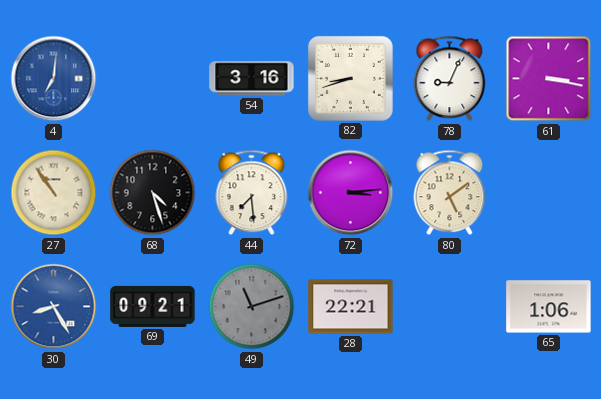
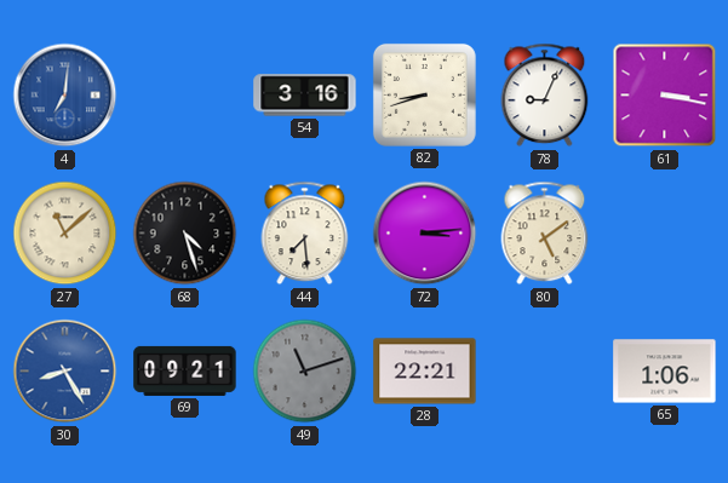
27: 10:54 -> 11:08 (65, 234)
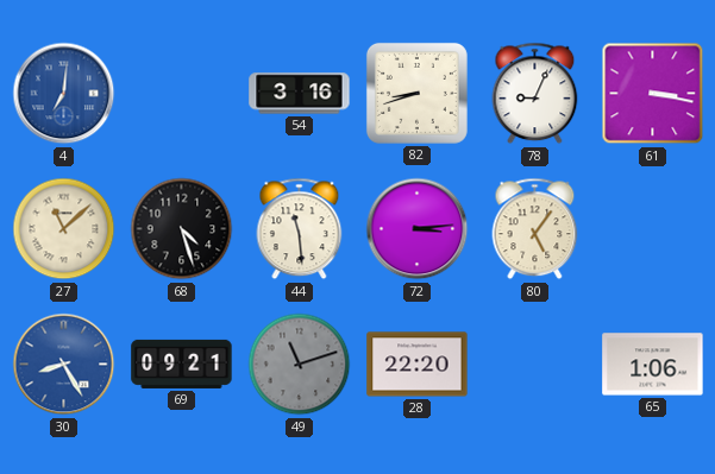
44: 7:29 -> 11:29 (300, 229)
80: 5:09 -> 5:06 (535, 229)
28: 22:21 -> 22:20 (418, 365)
